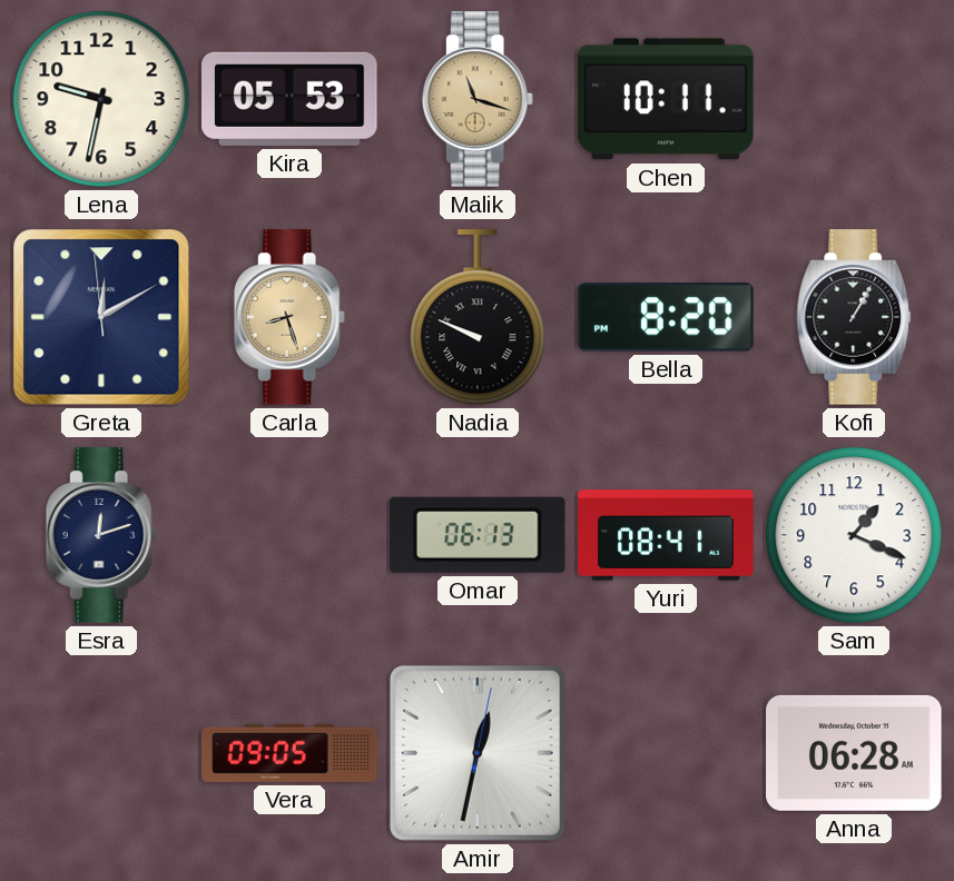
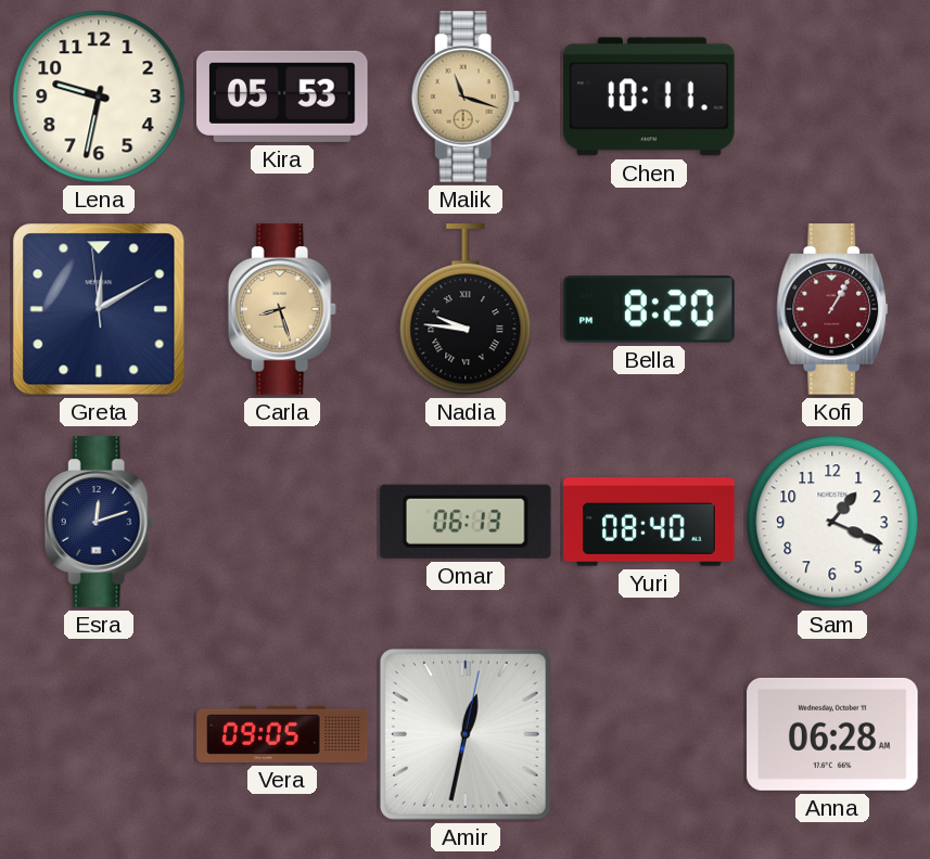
Nadia: 9:49 -> 9:46 (466, 310)
Kofi dial: black -> burgundy (832, 309)
Yuri: 08:41 -> 08:40 (649, 522)
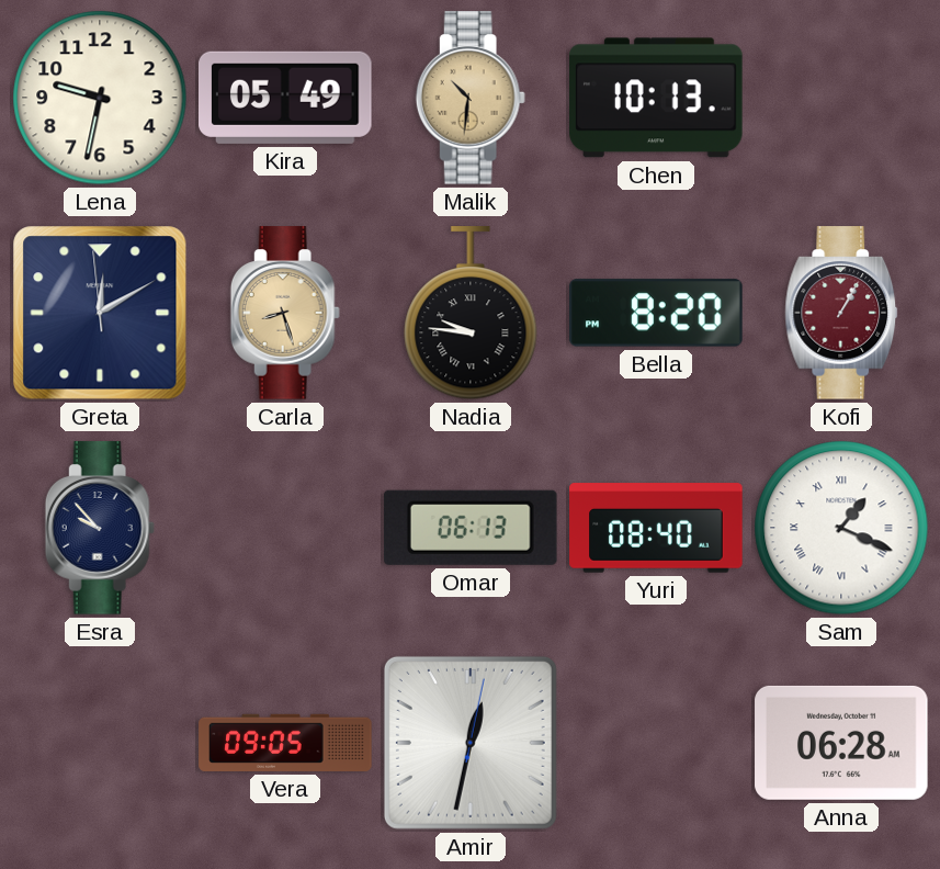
Kira: 05:53 -> 05:49 (285, 98)
Malik: 11:18 -> 10:31 (471, 98)
Chen: 10:11 -> 10:13 (656, 98)
Esra: 12:12 -> 9:53 (100, 528)
Sam numerals: Arabic -> Roman (841, 528)
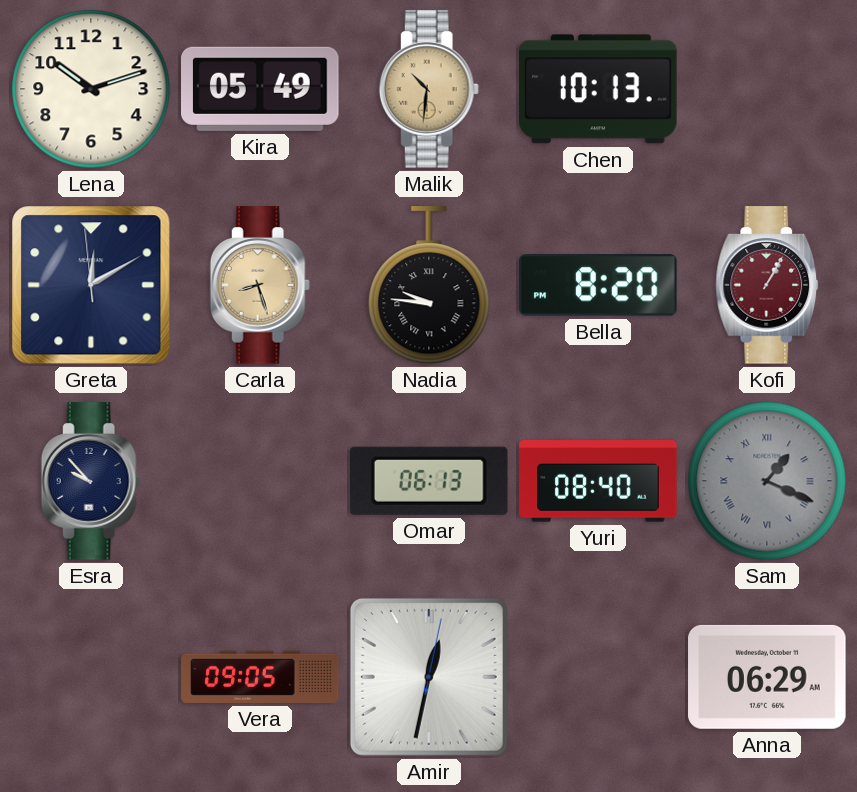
Lena: 9:32 -> 10:12 (91, 89)
Sam dial: white -> grey (767, 481)
Anna: 06:28 -> 06:29 (767, 677)
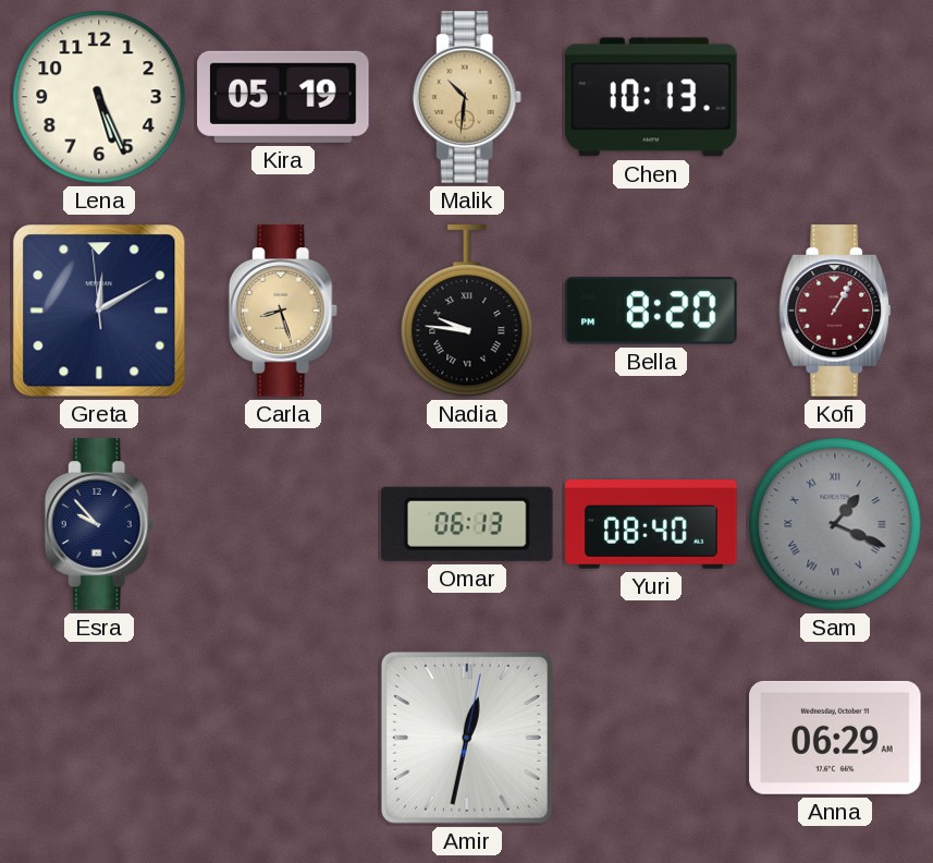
Lena: 10:12 -> 5:26 (99, 97)
Kira: 05:49 -> 05:19 (283, 97)
Vera: 09:05 -> none (260, 677)
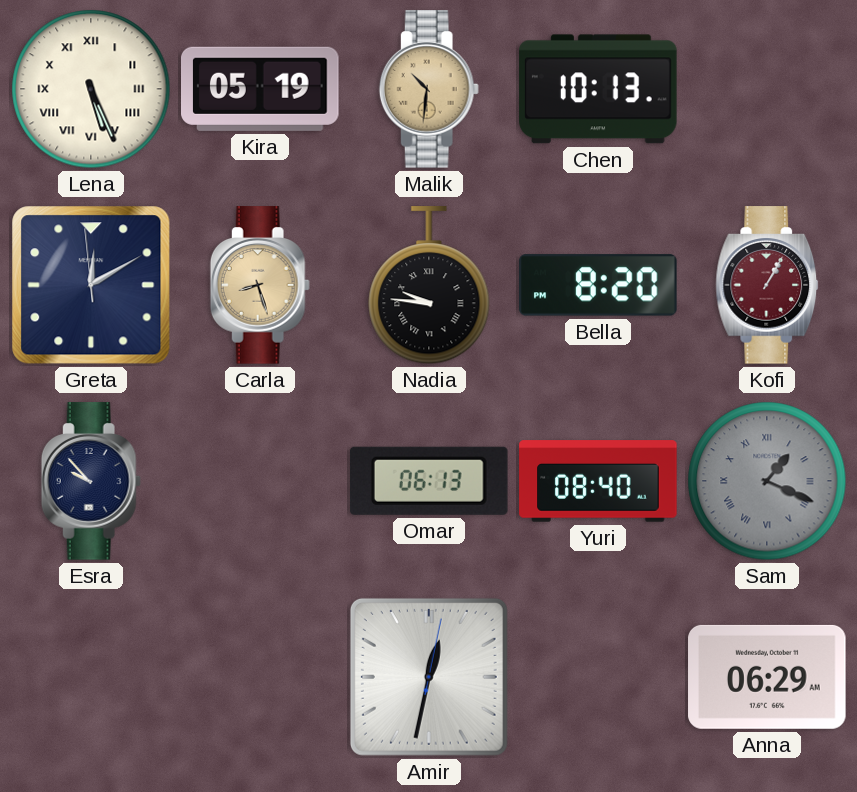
Lena numerals: Arabic -> Roman (91, 89)
